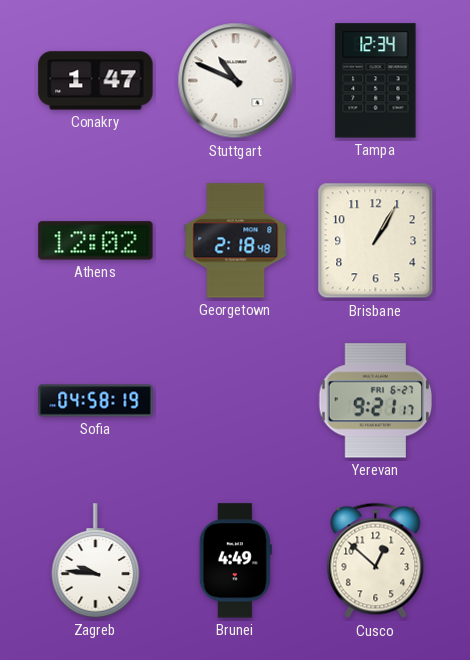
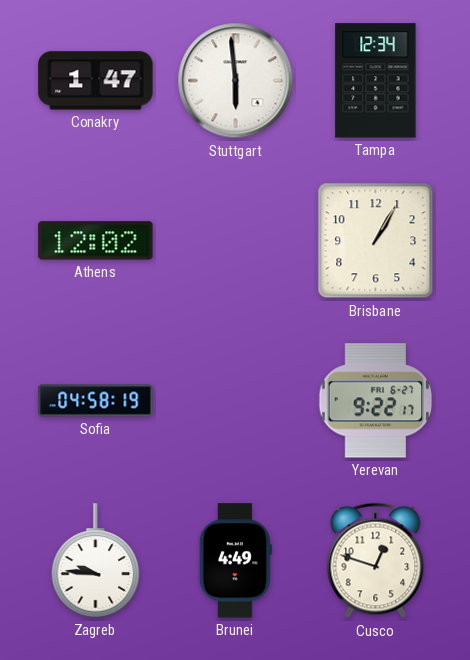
Stuttgart: 10:49 -> 5:59 (236, 81)
Georgetown: 2:18 -> none (236, 241)
Yerevan: 9:21 -> 9:22 (376, 401)
Cusco: 12:52 -> 12:48 (376, 561)
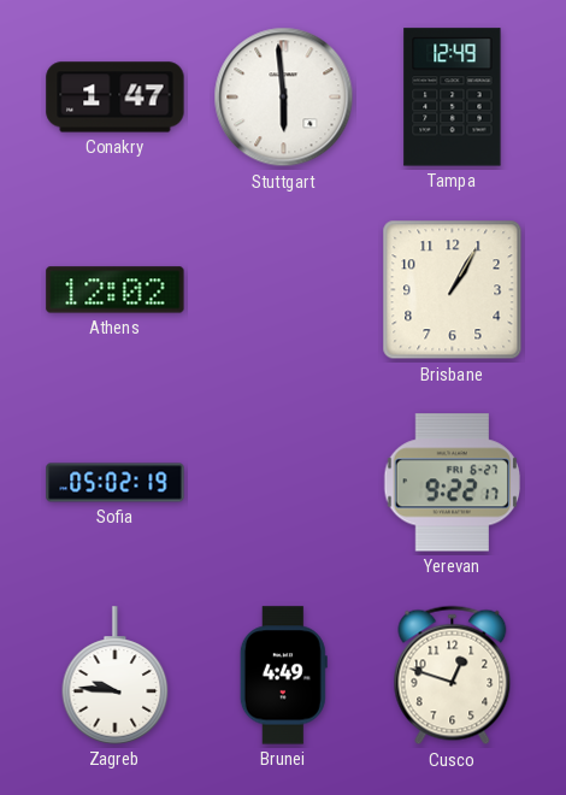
Tampa: 12:34 -> 12:49 (453, 98)
Sofia: 04:58 -> 05:02 (116, 483)
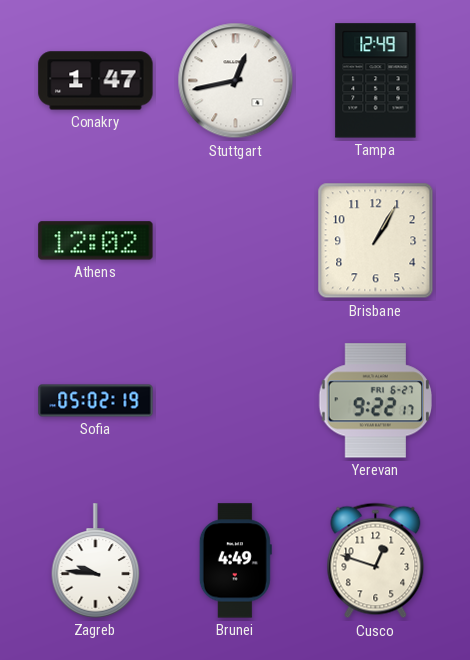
Stuttgart: 5:59 -> 12:43 (236, 81)
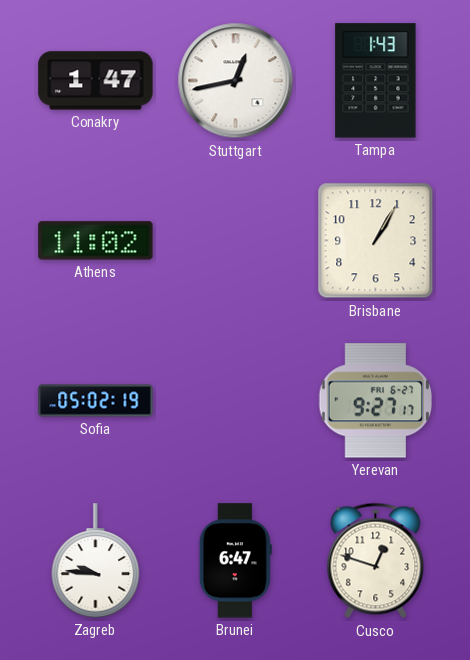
Tampa: 12:49 -> 1:43 (376, 81)
Athens: 12:02 -> 11:02 (96, 241)
Yerevan: 9:22 -> 9:27 (376, 401)
Brunei: 4:49 -> 6:47 (235, 561)
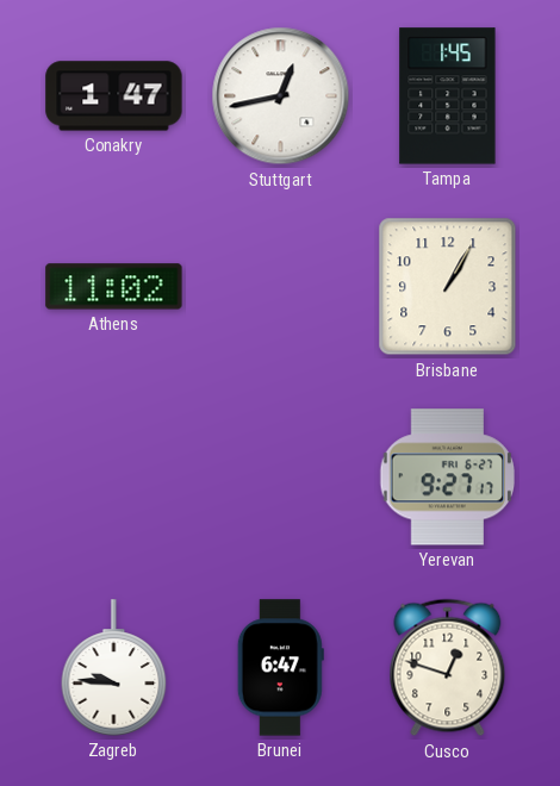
Tampa: 1:43 -> 1:45 (448, 96)
Sofia: 05:02 -> none (96, 401)
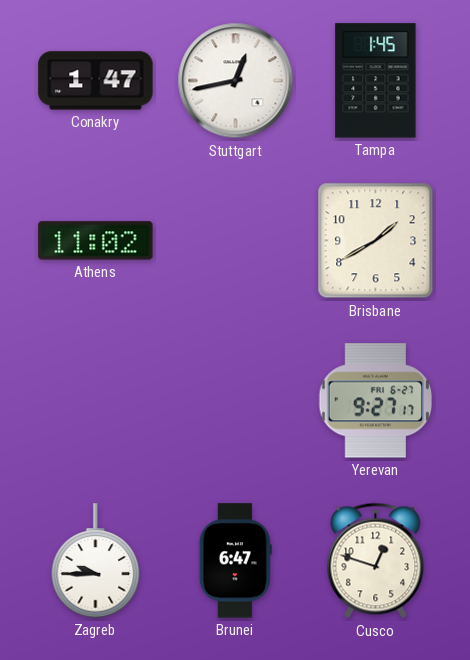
Brisbane: 1:05 -> 1:40 (376, 241)
Zagreb: 9:46 -> 9:45 (96, 561)
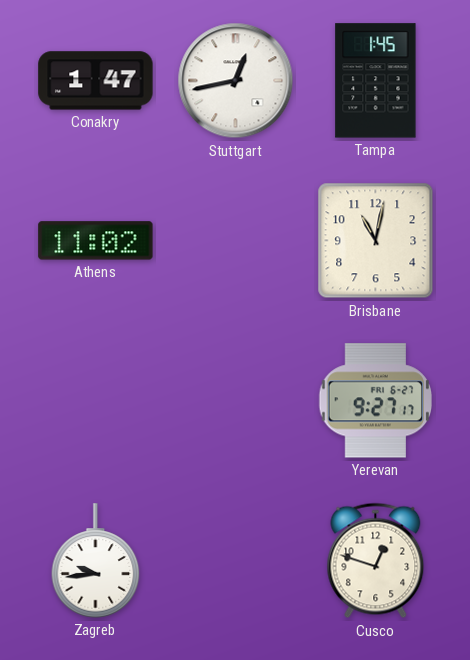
Brisbane: 1:40 -> 11:02 (376, 241)
Zagreb: 9:45 -> 9:44 (96, 561)
Brunei: 6:47 -> none (235, 561)
